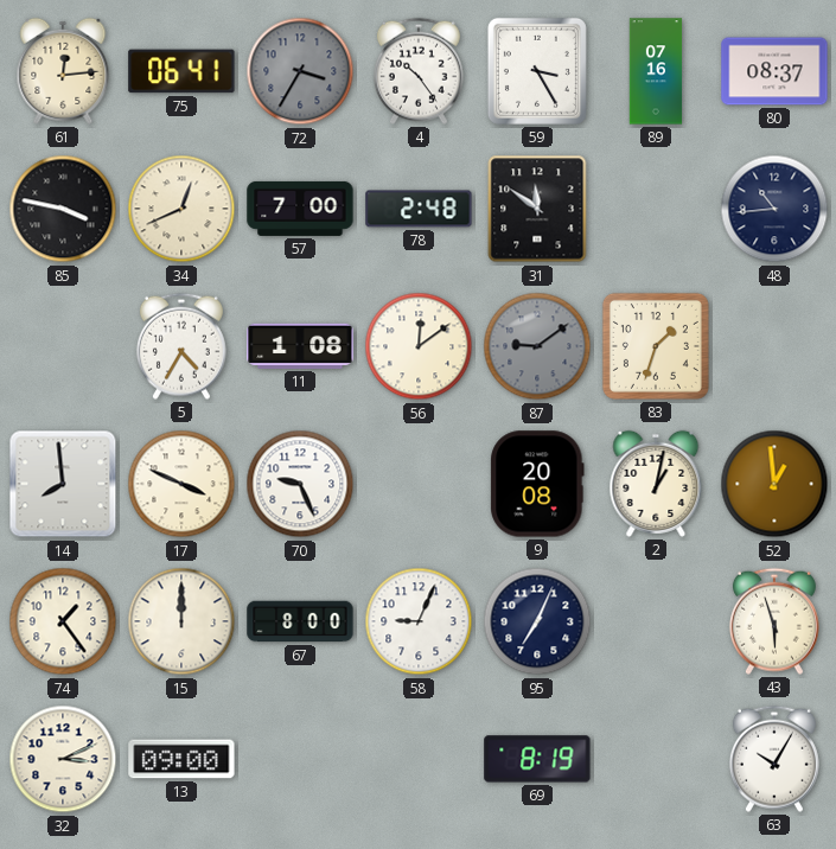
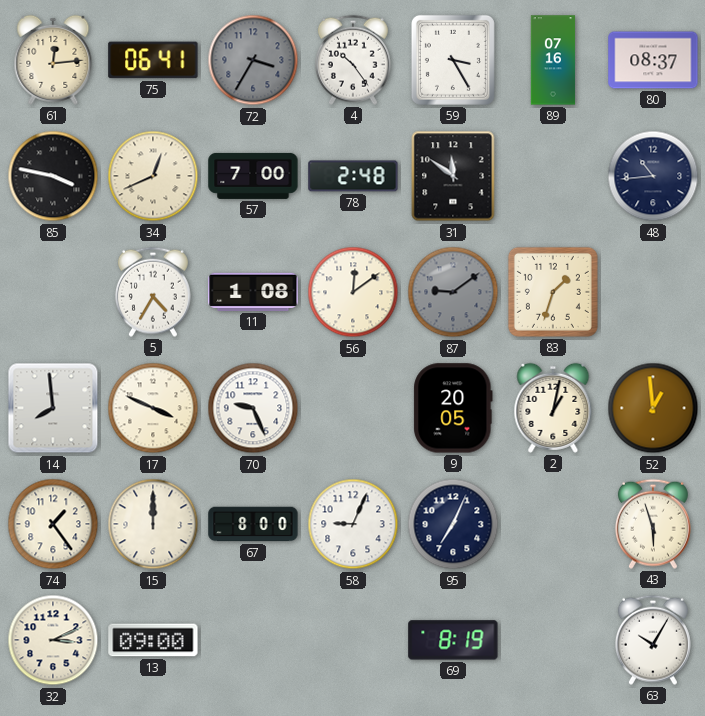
9: 20:08 -> 20:05 (453, 408)
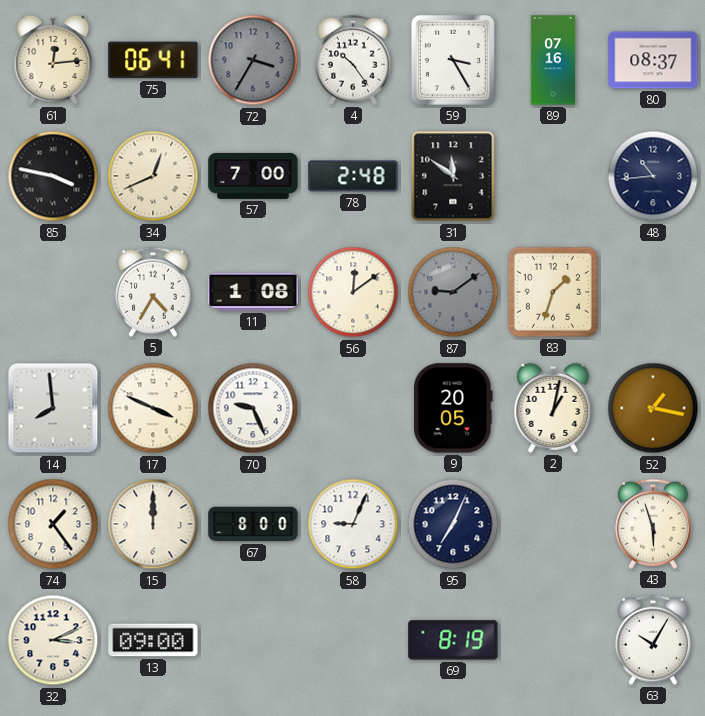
52: 12:59 -> 1:17 (653, 408)
